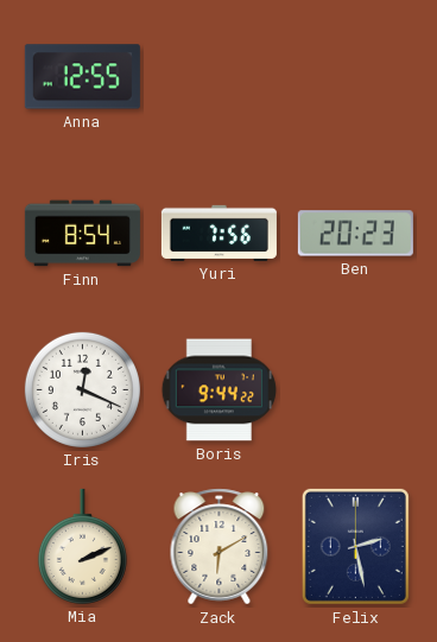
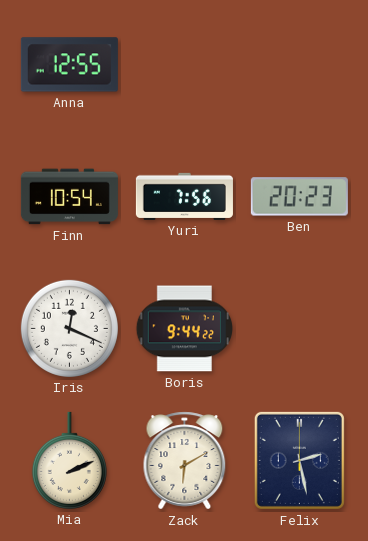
Finn: 8:54 -> 10:54 (69, 197)
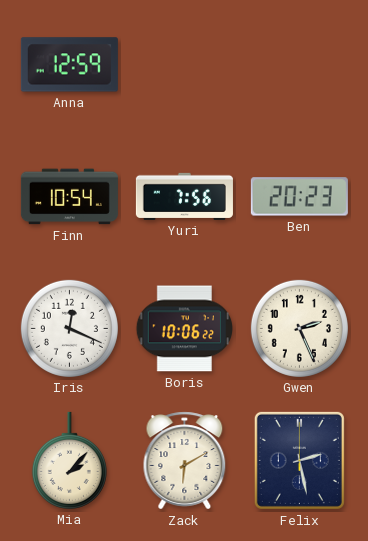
Anna: 12:55 -> 12:59 (69, 65)
Boris: 9:44 -> 10:06 (184, 329)
Gwen: none -> 2:26 (299, 328)
Mia: 2:11 -> 2:07 (69, 460)
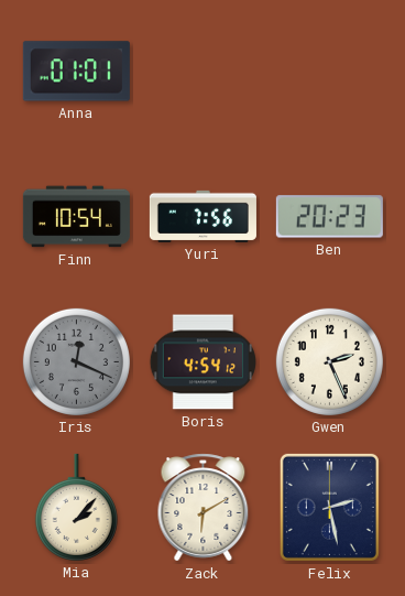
Anna: 12:59 -> 01:01 (76, 72)
Iris dial: white -> grey (76, 361)
Boris: 10:06 -> 4:54 (202, 362)
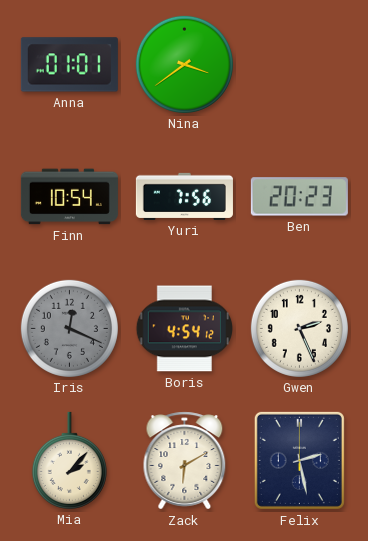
Nina: none -> 3:39 (184, 64)
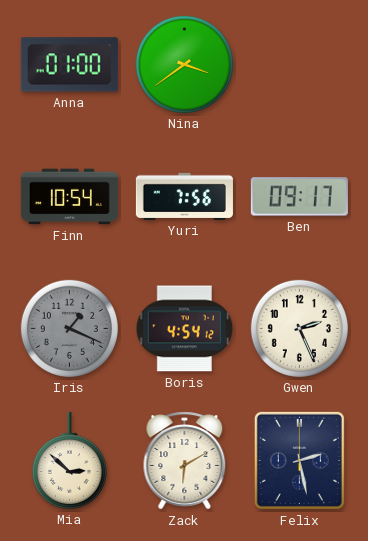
Anna: 01:01 -> 01:00 (69, 65)
Ben: 20:23 -> 09:17 (299, 197)
Iris: 12:19 -> 1:19 (69, 328)
Mia: 2:07 -> 2:52 (69, 460)
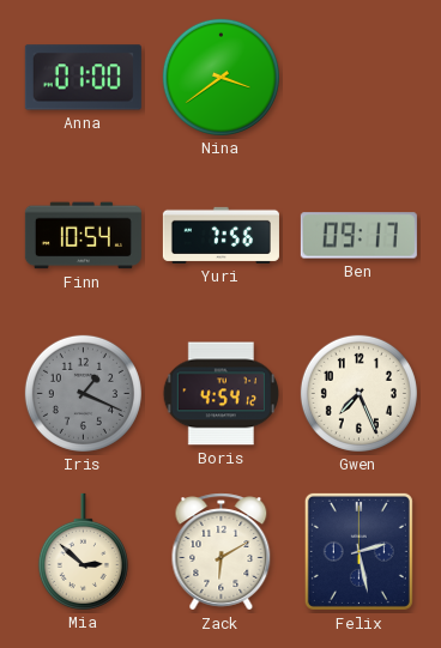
Gwen: 2:26 -> 7:26 (358, 393)
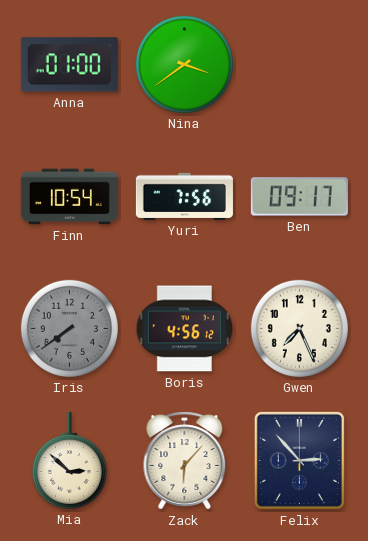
Iris: 1:19 -> 7:39 (69, 328)
Boris: 4:54 -> 4:56 (184, 329)
Zack: 6:10 -> 6:07 (185, 461)
Felix: 2:28 -> 2:53 (299, 460)
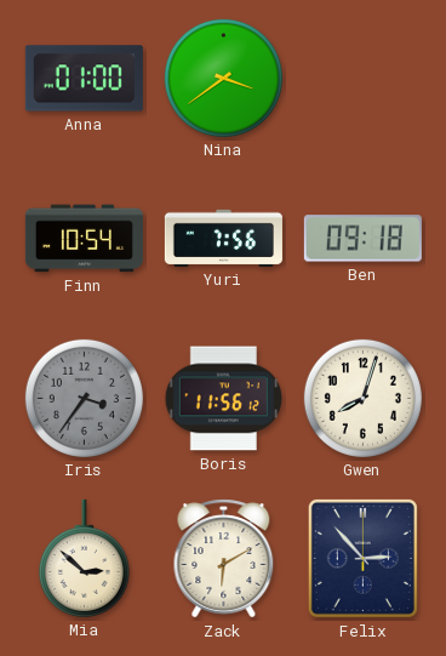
Ben: 09:17 -> 09:18 (362, 239)
Iris: 7:39 -> 3:36 (84, 398)
Boris: 4:56 -> 11:56 (223, 399)
Gwen: 7:26 -> 8:03 (362, 398)
Zack: 6:07 -> 6:10 (224, 559)
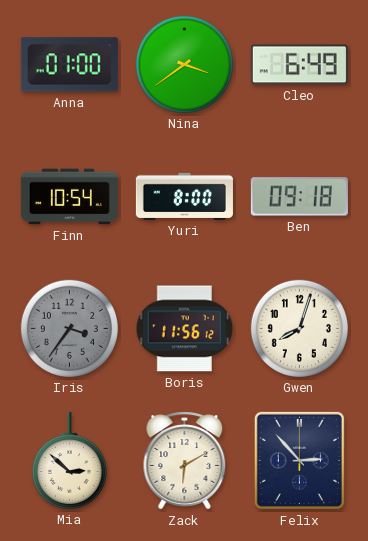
Cleo: none -> 6:49 (299, 65)
Yuri: 7:56 -> 8:00 (184, 196)
